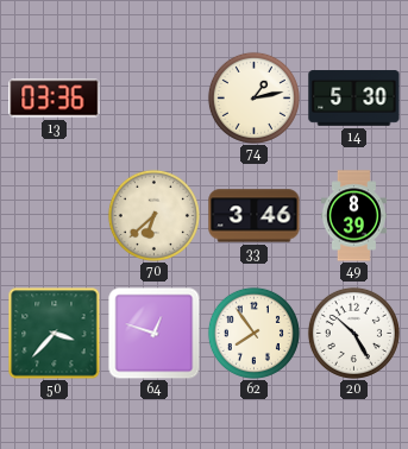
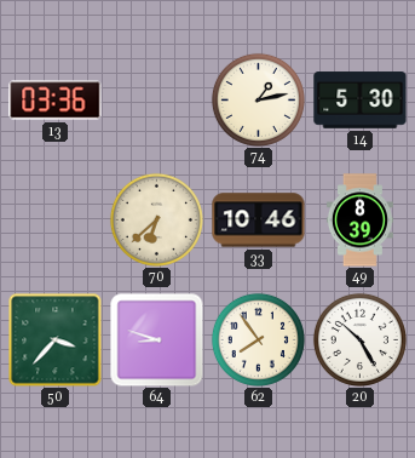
33: 3:46 -> 10:46 (259, 221)
64: 12:48 -> 8:48 (156, 339)
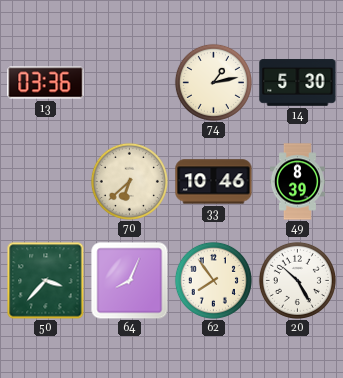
64: 8:48 -> 8:04 (129, 280)
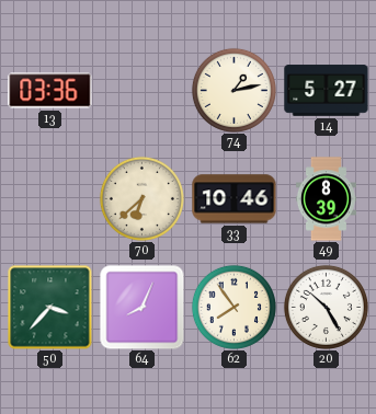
14: 5:30 -> 5:27 (327, 91)
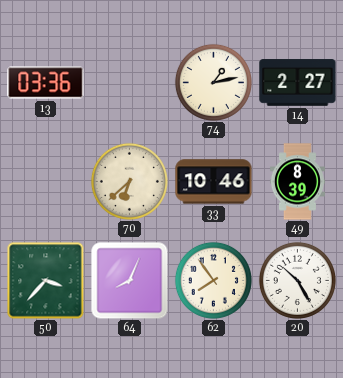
14: 5:27 -> 2:27 (298, 83)
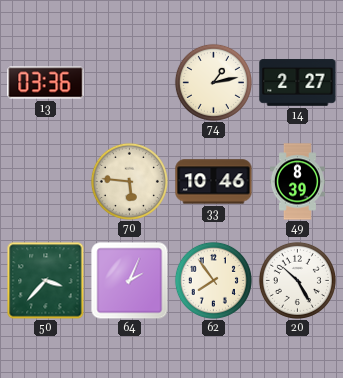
70: 6:38 -> 5:46 (129, 181)
64: 8:04 -> 2:04 (129, 280)
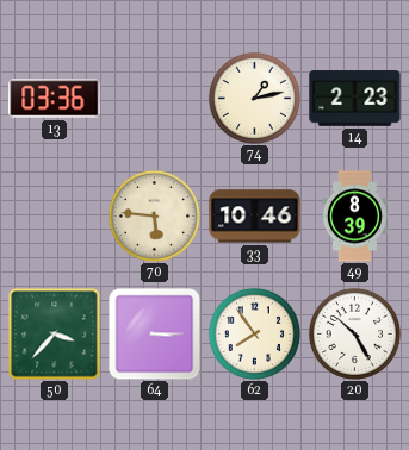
14: 2:27 -> 2:23 (355, 99)
64: 2:04 -> 3:15 (154, 333)
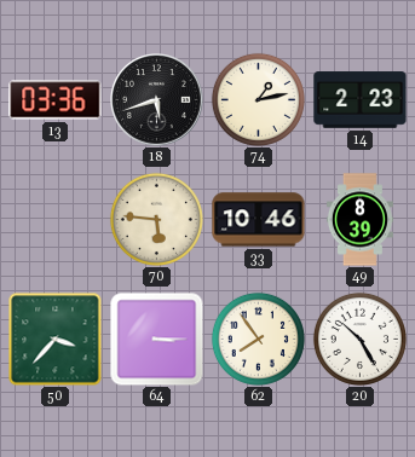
18: none -> 5:42 (157, 100)
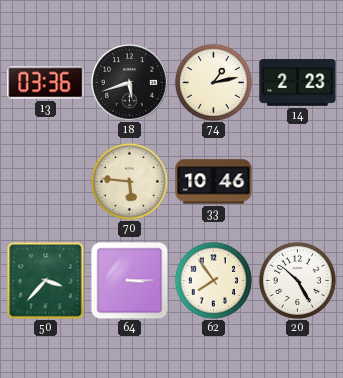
49: 8:39 -> none (359, 220)
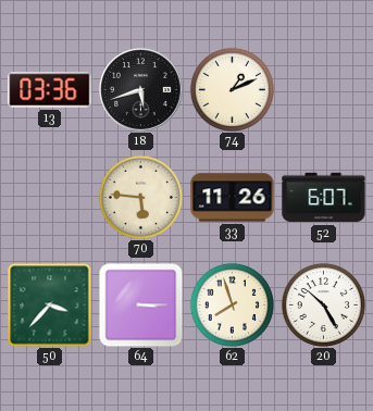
74: 1:13 -> 1:11 (232, 89)
14: 2:23 -> none (298, 83)
33: 10:46 -> 11:26 (233, 198)
52: none -> 6:07 (324, 198)
62: 7:54 -> 7:57 (232, 304)
